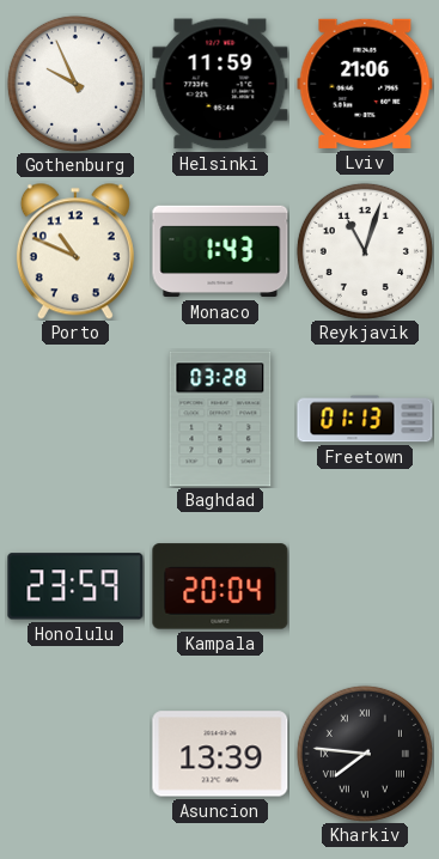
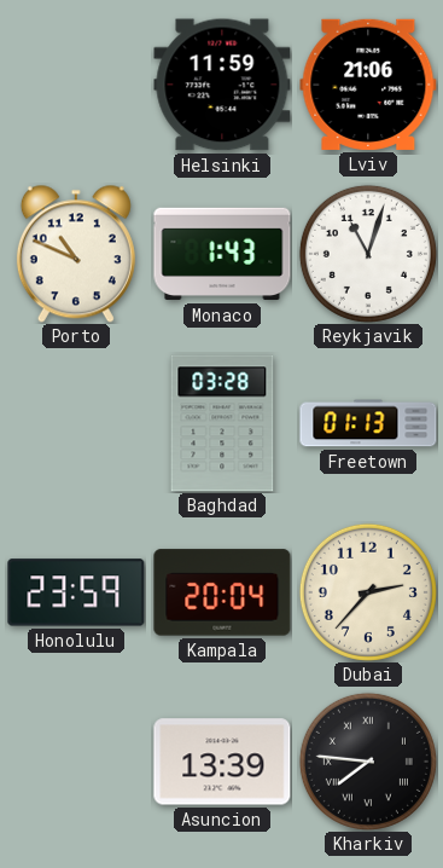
Gothenburg: 9:56 -> none (75, 84)
Dubai: none -> 2:37 (368, 592)
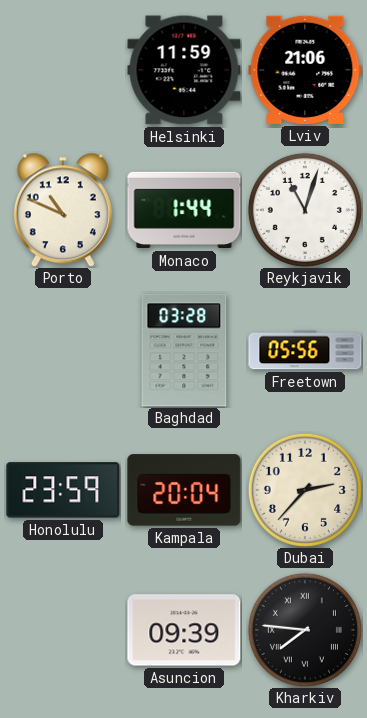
Monaco: 1:43 -> 1:44 (184, 210)
Freetown: 01:13 -> 05:56 (305, 350)
Asuncion: 13:39 -> 09:39 (184, 630)
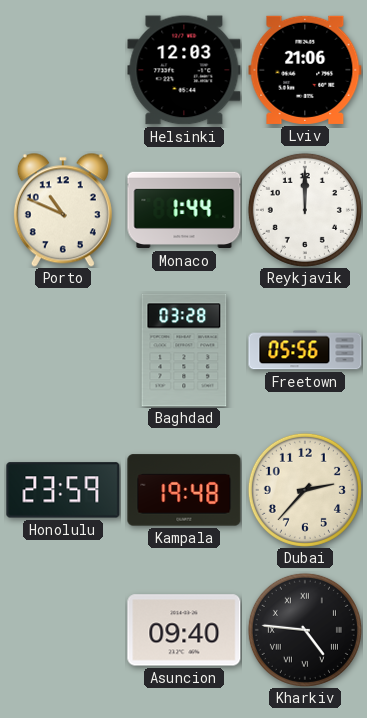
Helsinki: 11:59 -> 12:03 (184, 70)
Reykjavik: 11:03 -> 12:00 (305, 210)
Kampala: 20:04 -> 19:48 (184, 490)
Asuncion: 09:39 -> 09:40 (184, 630)
Kharkiv: 7:46 -> 4:46 (305, 630)
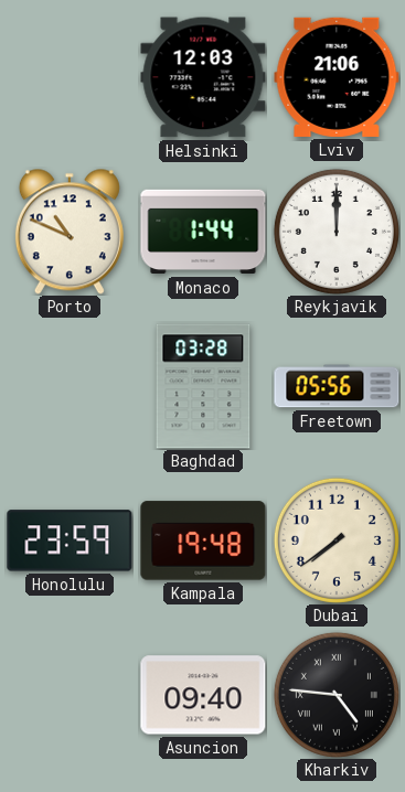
Dubai: 2:37 -> 7:39 (337, 541)
